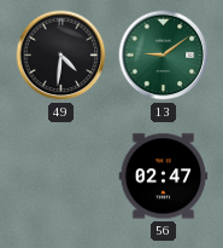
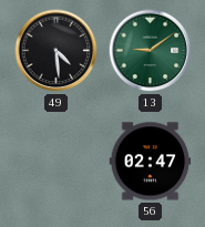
49: 4:31 -> 4:29 (57, 51)
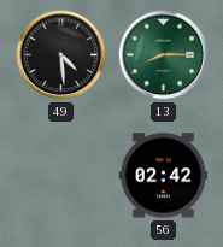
13: 9:09 -> 8:15 (164, 55)
56: 02:47 -> 02:42 (164, 176)
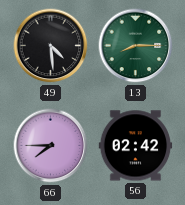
66: none -> 7:45 (51, 146)
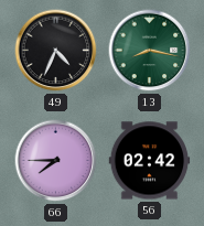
49: 4:29 -> 4:34 (56, 51)
13: 8:15 -> 8:17 (150, 51)
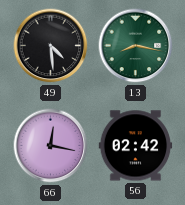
49: 4:34 -> 4:29 (51, 46)
66: 7:45 -> 12:17 (51, 146)
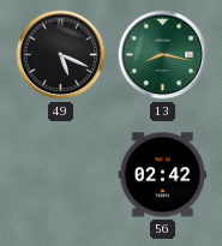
49: 4:29 -> 5:19 (61, 55)
66: 12:17 -> none (51, 146)
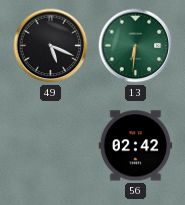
13: 8:17 -> 6:31 (136, 46)
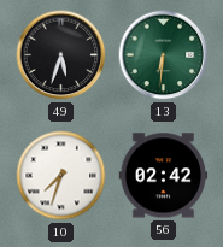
49: 5:19 -> 5:33 (61, 55)
10: none -> 7:33 (61, 176)
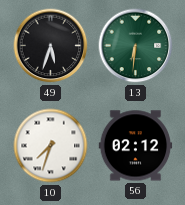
56: 02:42 -> 02:12 (136, 146)
